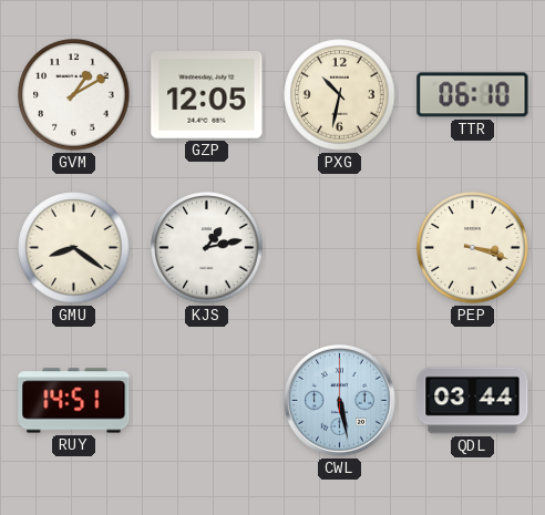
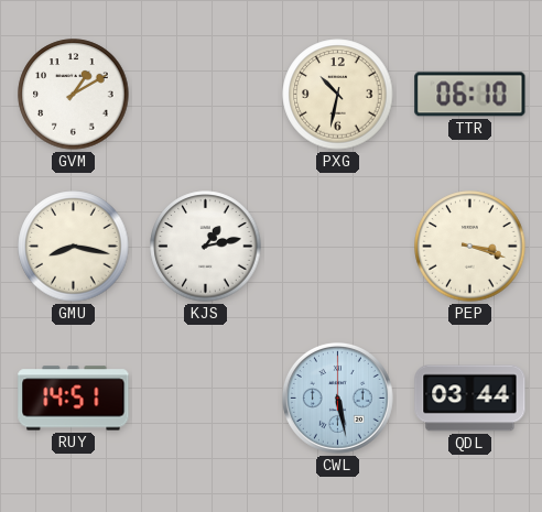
GZP: 12:05 -> none (207, 95)
GMU: 8:21 -> 8:17 (74, 247)
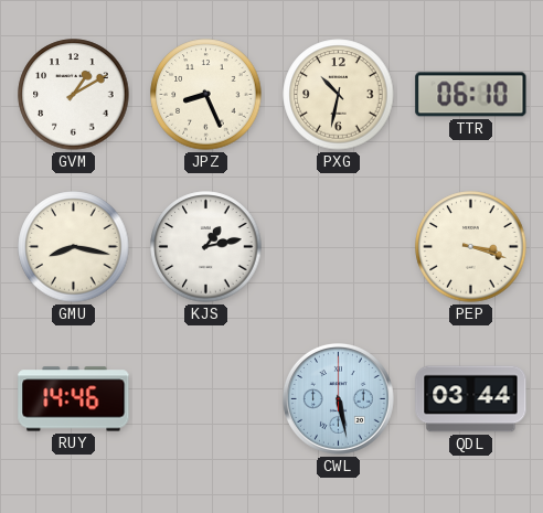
JPZ: none -> 8:26 (206, 95)
RUY: 14:51 -> 14:46 (74, 399)
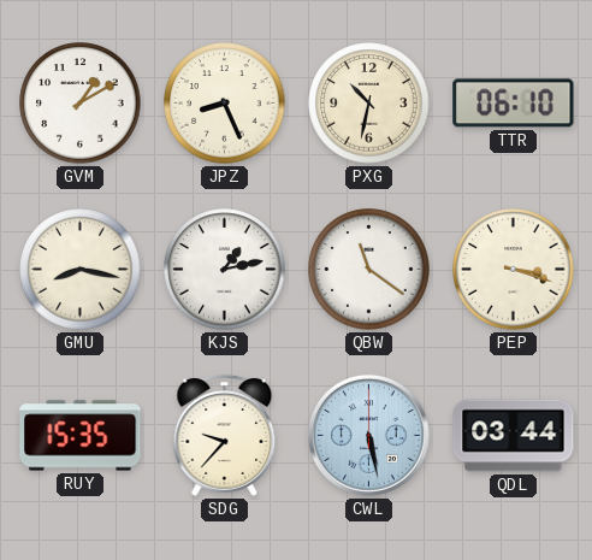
QBW: none -> 11:21 (369, 270)
RUY: 14:46 -> 15:35 (81, 436)
SDG: none -> 9:37 (225, 435)
